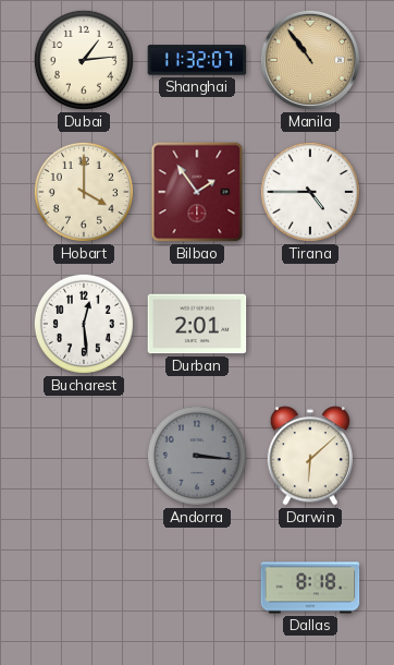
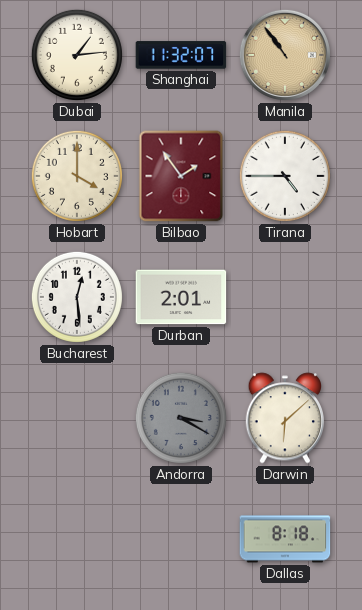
Andorra: 3:16 -> 3:20 (181, 418)
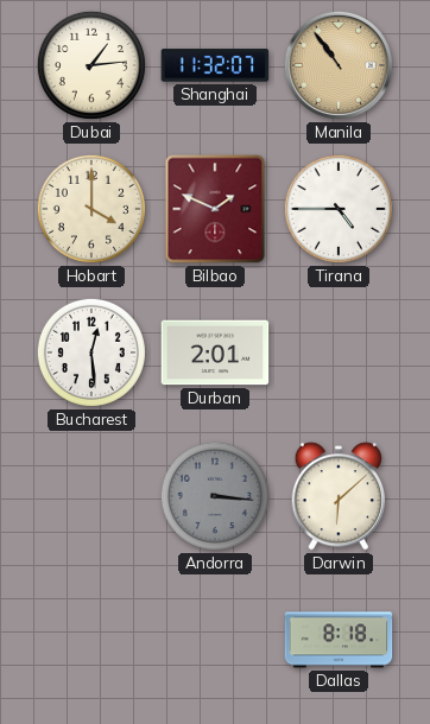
Bilbao: 1:54 -> 1:49 (215, 209)
Andorra: 3:20 -> 3:16 (215, 496)
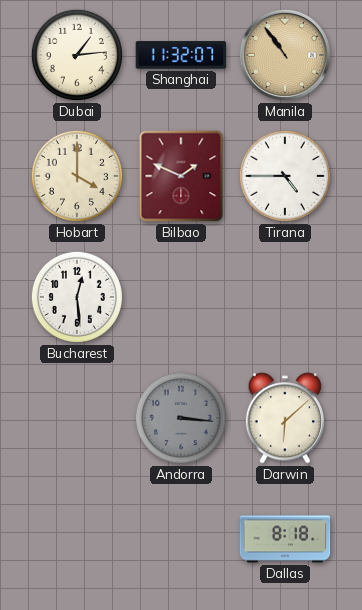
Durban: 2:01 -> none (215, 353)
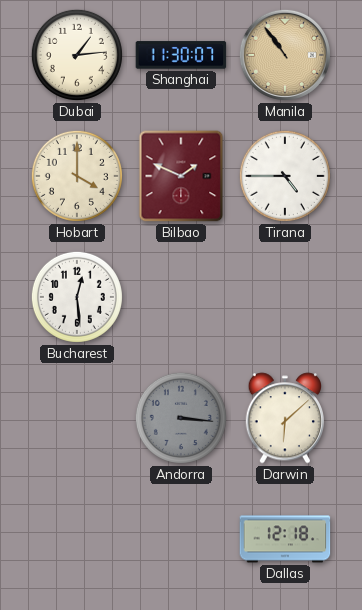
Shanghai: 11:32 -> 11:30 (181, 55)
Dallas: 8:18 -> 12:18 (285, 539)
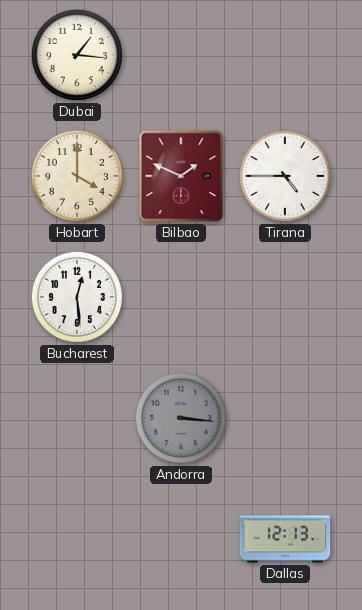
Dubai: 1:14 -> 1:16 (77, 55)
Shanghai: 11:30 -> none (181, 55)
Manila: 10:54 -> none (285, 55)
Darwin: 6:08 -> none (285, 418)
Dallas: 12:18 -> 12:13 (285, 539)
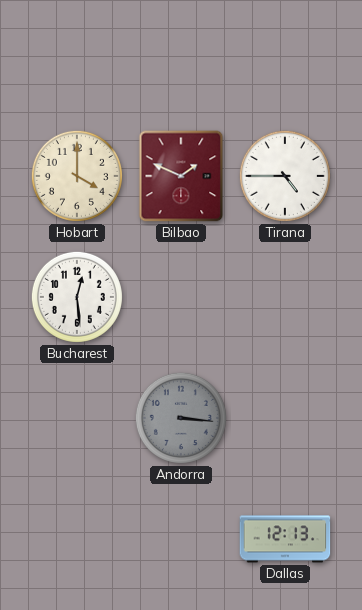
Dubai: 1:16 -> none (77, 55)
